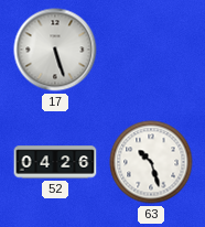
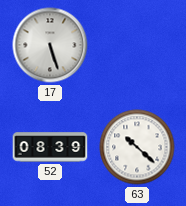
52: 04:26 -> 08:39 (50, 147)
63: 10:27 -> 10:22 (137, 147)
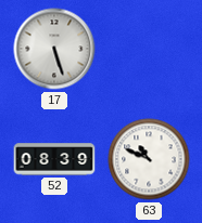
63: 10:22 -> 10:49 (149, 159)
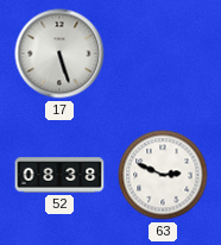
52: 08:39 -> 08:38 (59, 175)
63: 10:49 -> 2:49 (163, 175)
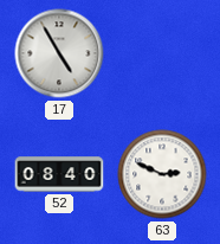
17: 5:27 -> 4:55 (59, 53)
52: 08:38 -> 08:40 (59, 174)
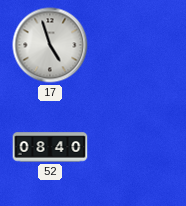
17: 4:55 -> 4:57 (50, 45)
63: 2:49 -> none (162, 174)
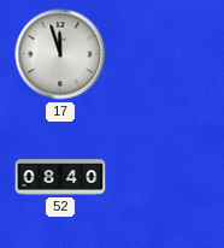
17: 4:57 -> 11:57 (60, 54)
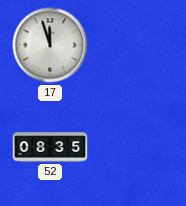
52: 08:40 -> 08:35 (50, 147)
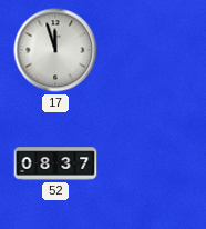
52: 08:35 -> 08:37 (55, 163)
